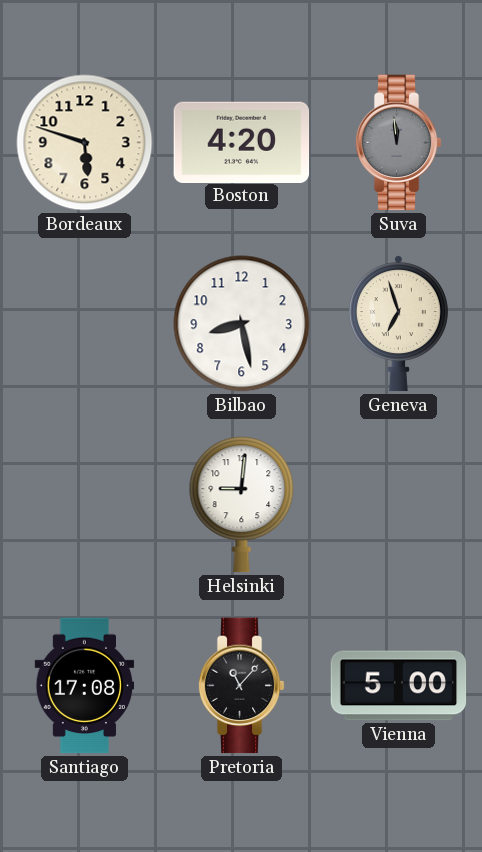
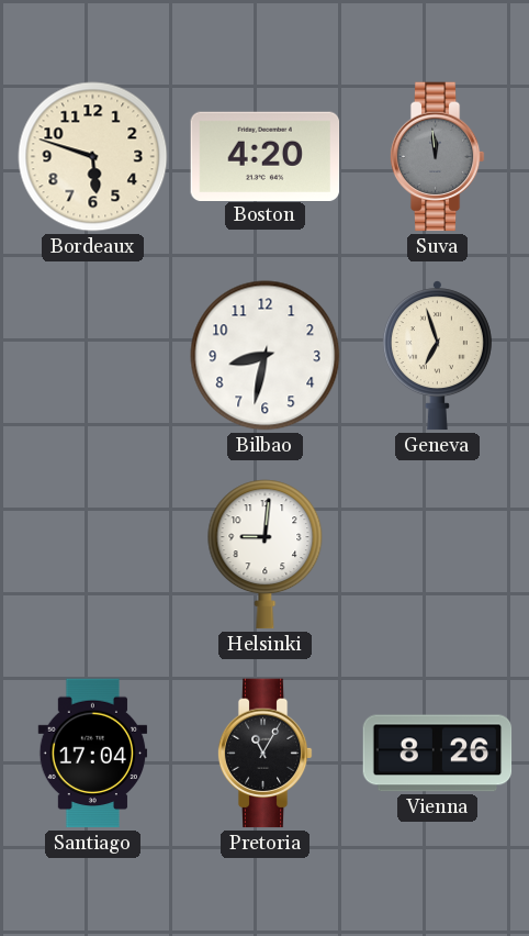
Bilbao: 8:28 -> 8:32 (266, 356)
Santiago: 17:08 -> 17:04 (93, 754)
Pretoria: 11:07 -> 11:05 (264, 754)
Vienna: 5:00 -> 8:26 (438, 754)
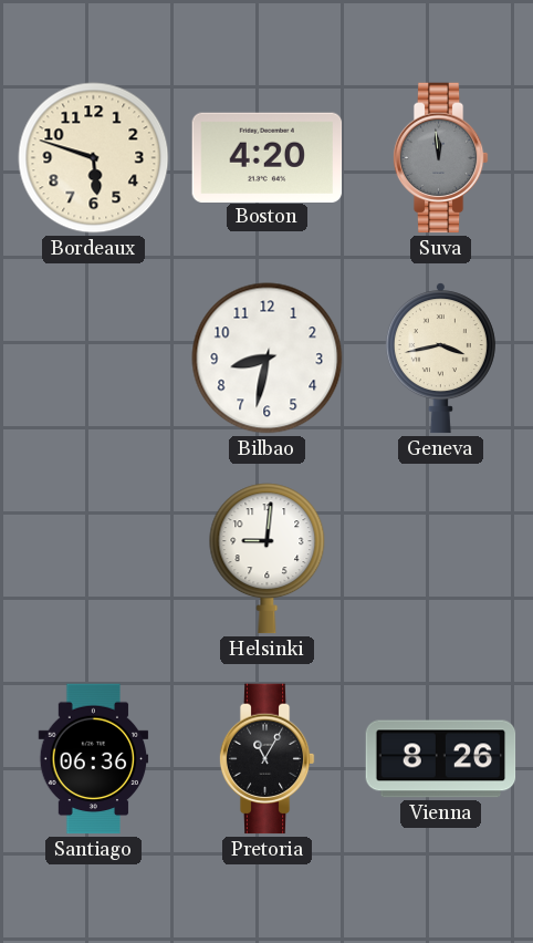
Geneva: 6:57 -> 3:43 (440, 359)
Santiago: 17:04 -> 06:36 (94, 759)
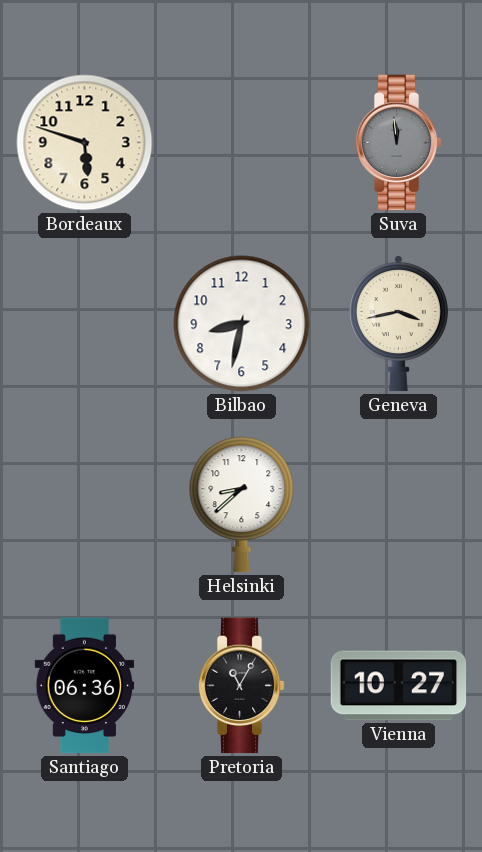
Boston: 4:20 -> none (268, 157)
Helsinki: 9:01 -> 8:38 (242, 505)
Vienna: 8:26 -> 10:27 (399, 686)
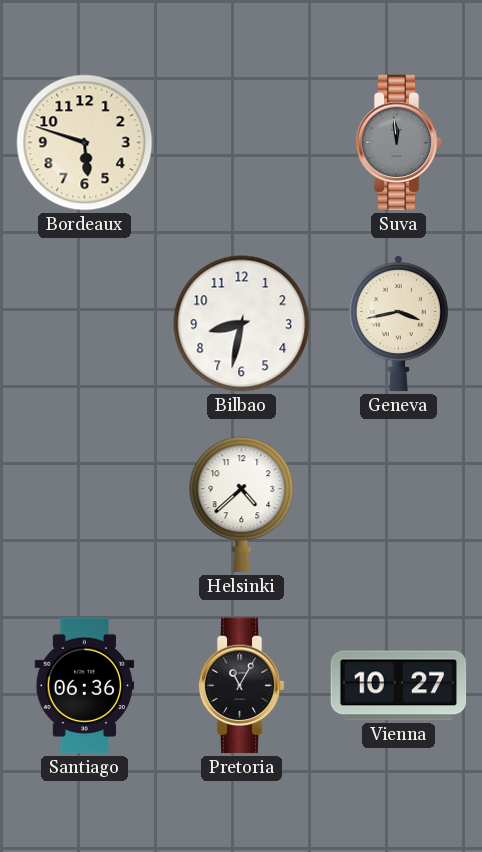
Helsinki: 8:38 -> 4:38 (242, 505)
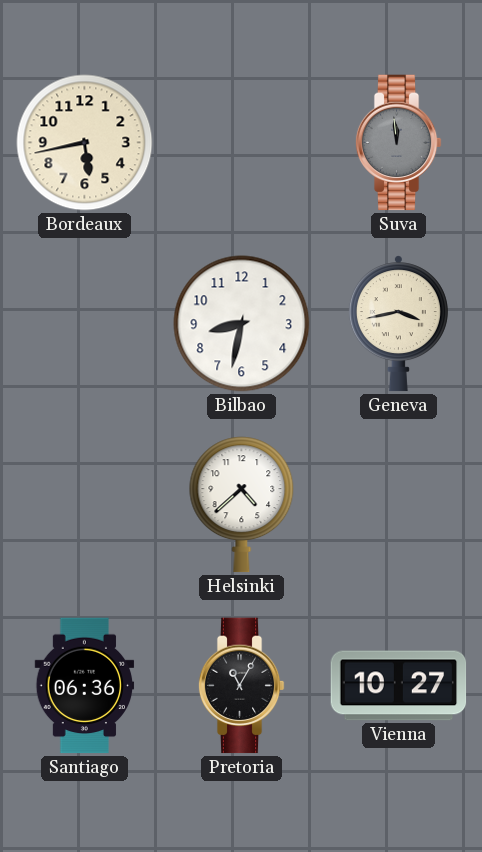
Bordeaux: 5:48 -> 5:43 (85, 143)
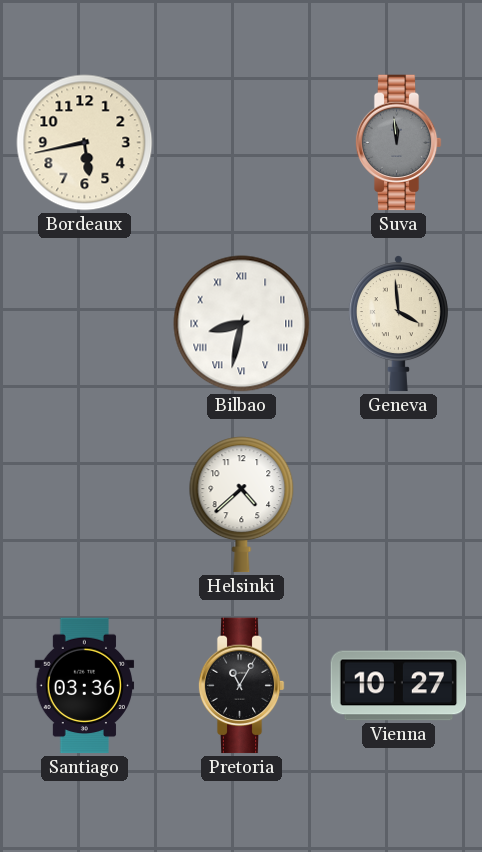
Bilbao numerals: Arabic -> Roman (242, 324)
Geneva: 3:43 -> 3:59 (398, 324)
Santiago: 06:36 -> 03:36 (85, 686)
